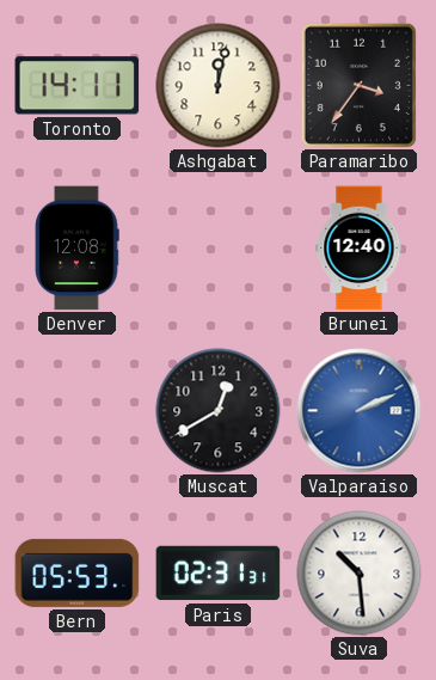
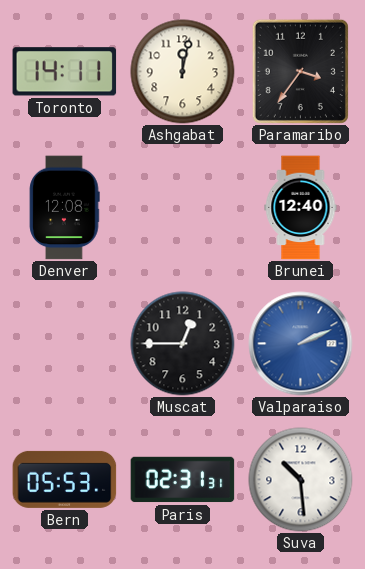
Muscat: 12:40 -> 12:45 (183, 344)
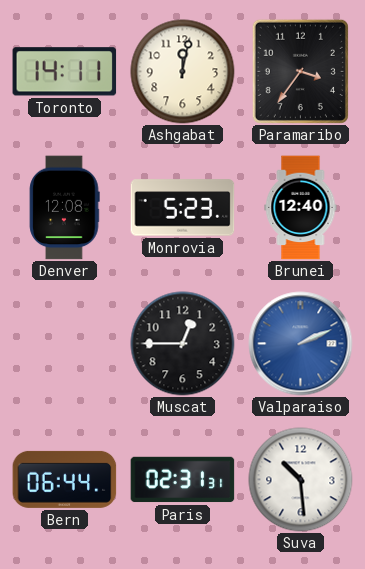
Monrovia: none -> 5:23 (183, 208)
Bern: 05:53 -> 06:44 (65, 479)
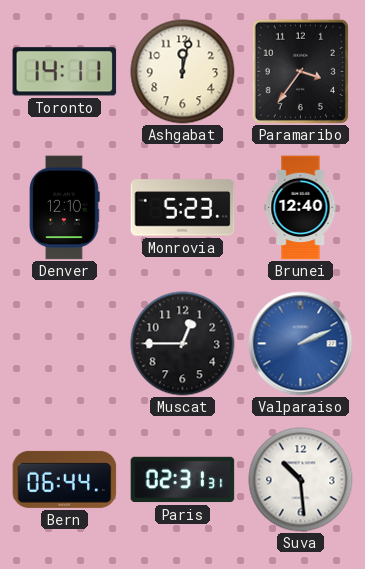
Denver: 12:08 -> 12:10 (64, 208)
